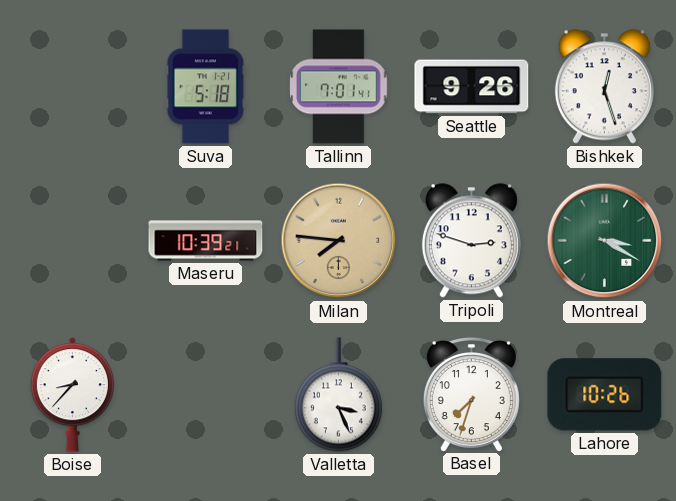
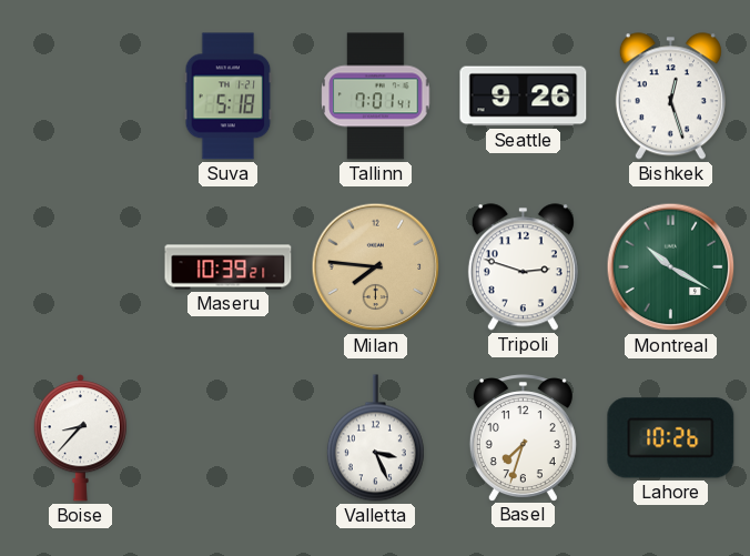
Montreal: 3:20 -> 10:20 (671, 267)
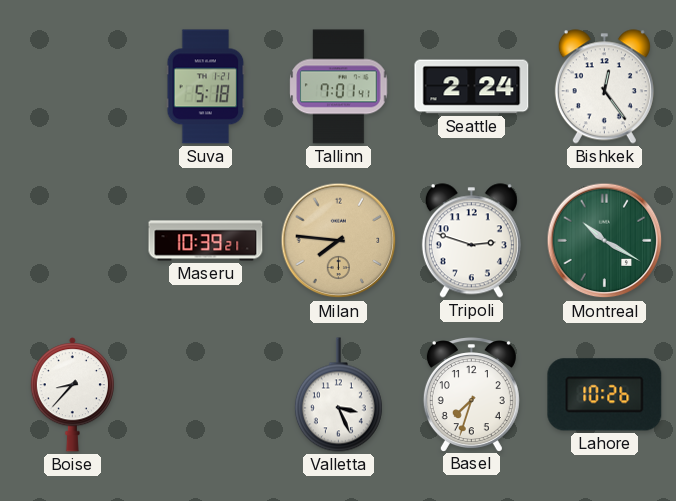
Seattle: 9:26 -> 2:24 (472, 87)
Bishkek: 12:27 -> 12:24 (604, 87)
